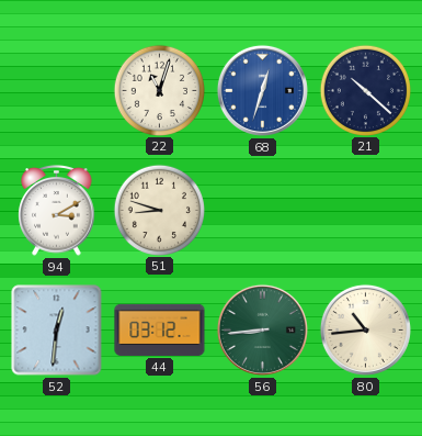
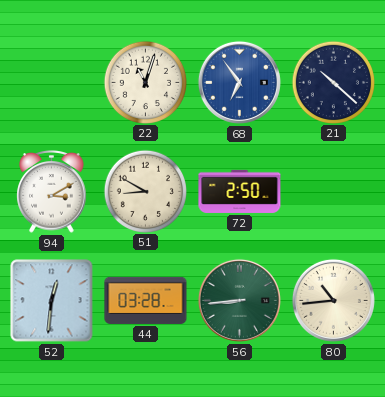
68: 12:33 -> 6:54 (239, 82)
51: 8:48 -> 8:50 (145, 191)
72: none -> 2:50 (240, 191)
44: 03:12 -> 03:28 (146, 300)
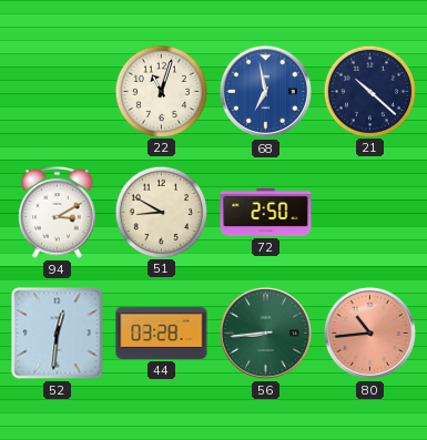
68: 6:54 -> 6:58 (265, 91)
80 dial: cream -> salmon (369, 332)
